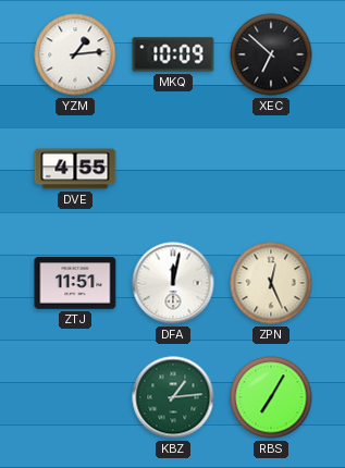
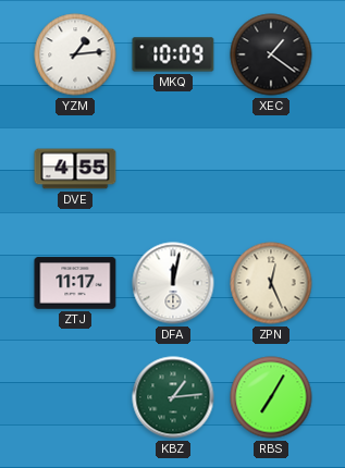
XEC: 6:52 -> 1:21 (271, 54)
ZTJ: 11:51 -> 11:17 (75, 283)
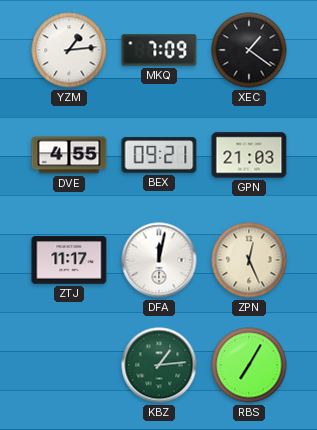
MKQ: 10:09 -> 7:09 (159, 50)
BEX: none -> 09:21 (159, 155)
GPN: none -> 21:03 (249, 155)
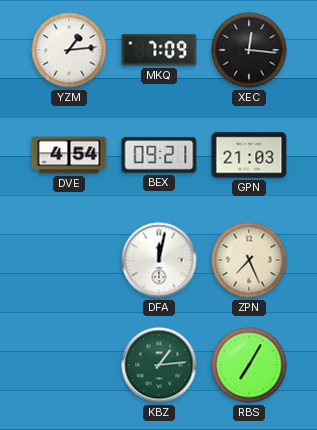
XEC: 1:21 -> 12:16 (249, 50)
DVE: 4:55 -> 4:54 (69, 155)
ZTJ: 11:17 -> none (69, 260)
ZPN: 12:26 -> 7:26 (249, 260)
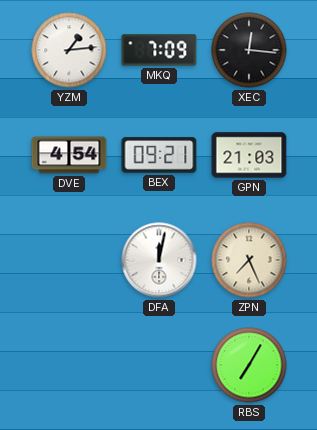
KBZ: 1:14 -> none (159, 365)
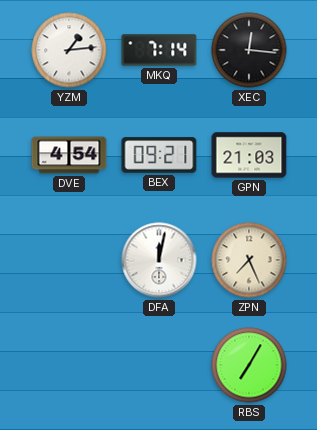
MKQ: 7:09 -> 7:14 (159, 50)
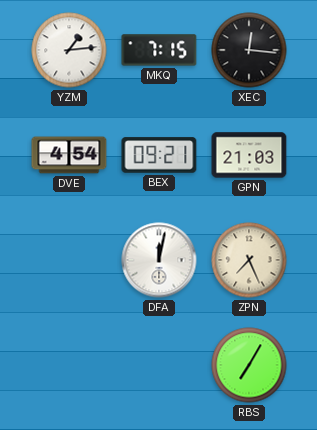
MKQ: 7:14 -> 7:15 (159, 50)
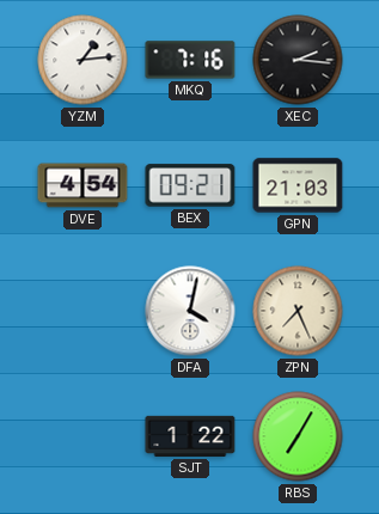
MKQ: 7:15 -> 7:16 (190, 60)
XEC: 12:16 -> 2:16 (298, 60)
DFA: 12:02 -> 4:02 (190, 311)
SJT: none -> 1:22 (190, 436)
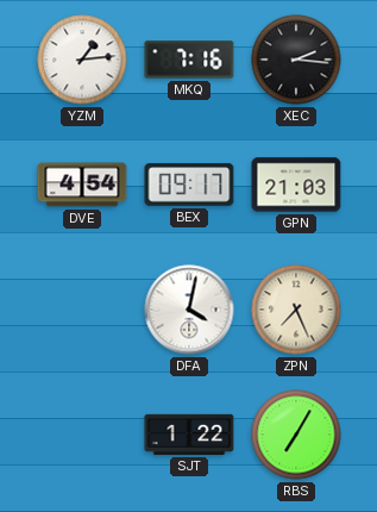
BEX: 09:21 -> 09:17 (189, 185)
